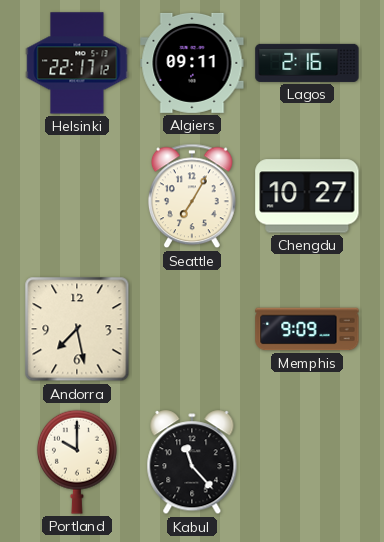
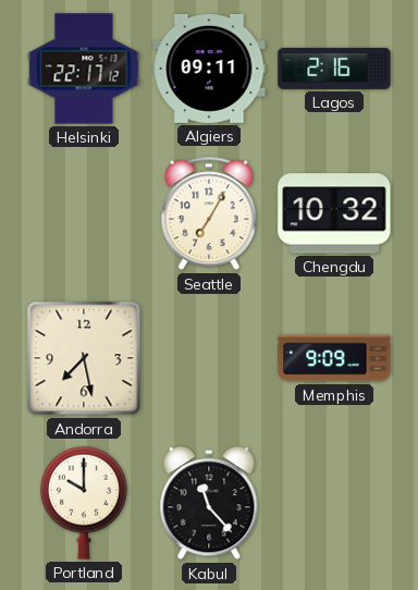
Chengdu: 10:27 -> 10:32 (334, 213)
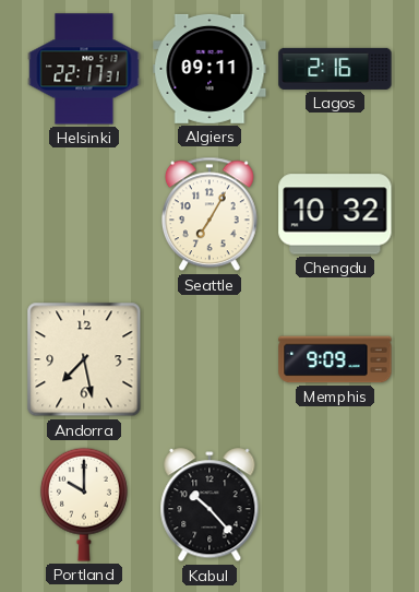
Helsinki: 22:17:12 -> 22:17:31 (84, 69)
Kabul: 11:23 -> 10:23 (209, 506)
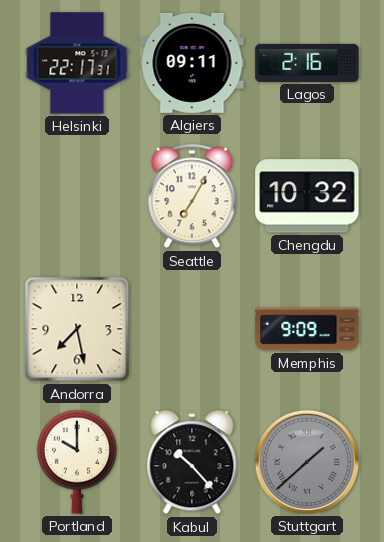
Stuttgart: none -> 1:38 (307, 462)
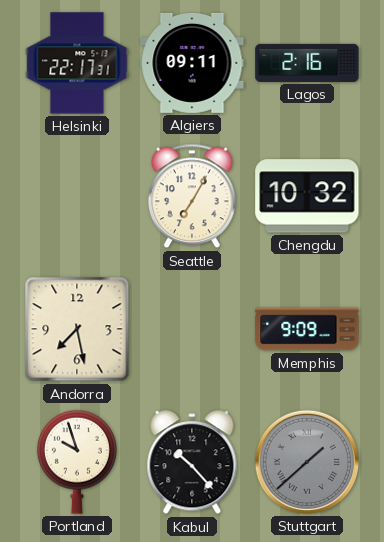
Portland: 10:00 -> 9:57 (77, 462)
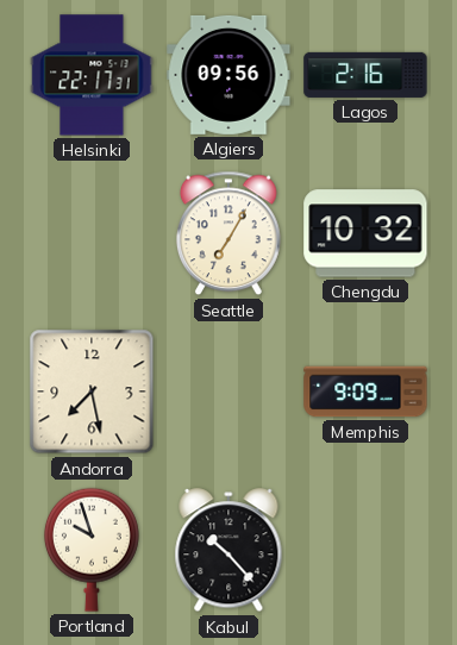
Algiers: 09:11 -> 09:56 (228, 75)
Stuttgart: 1:38 -> none (307, 462)
